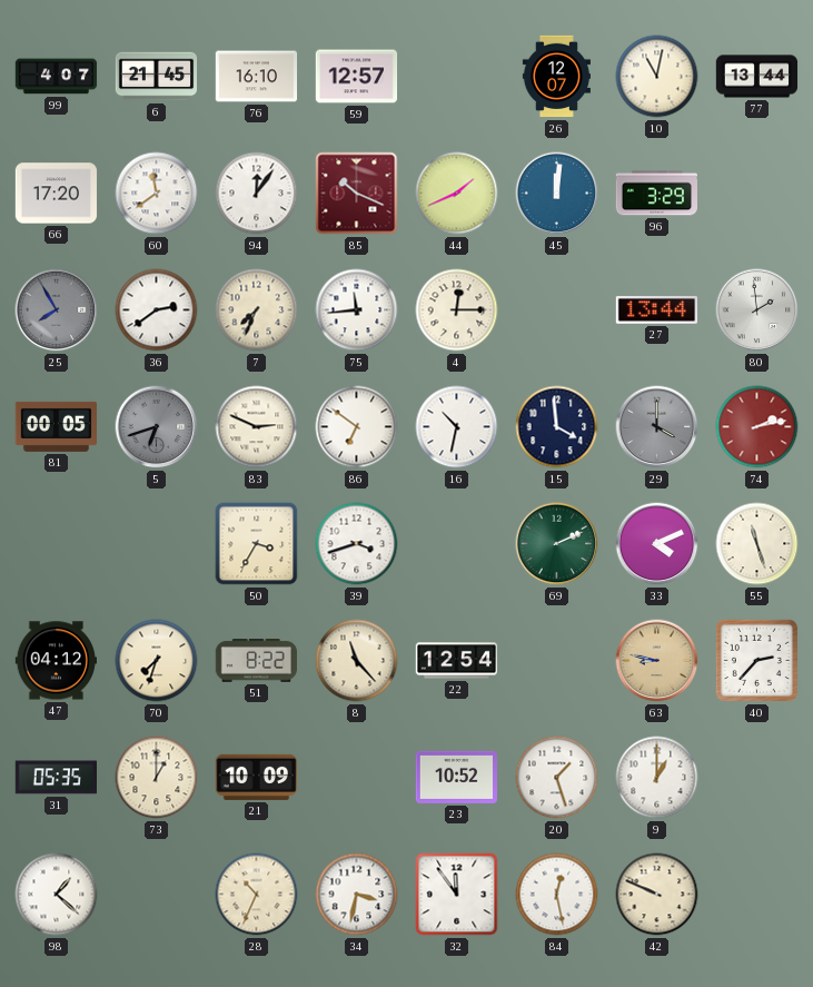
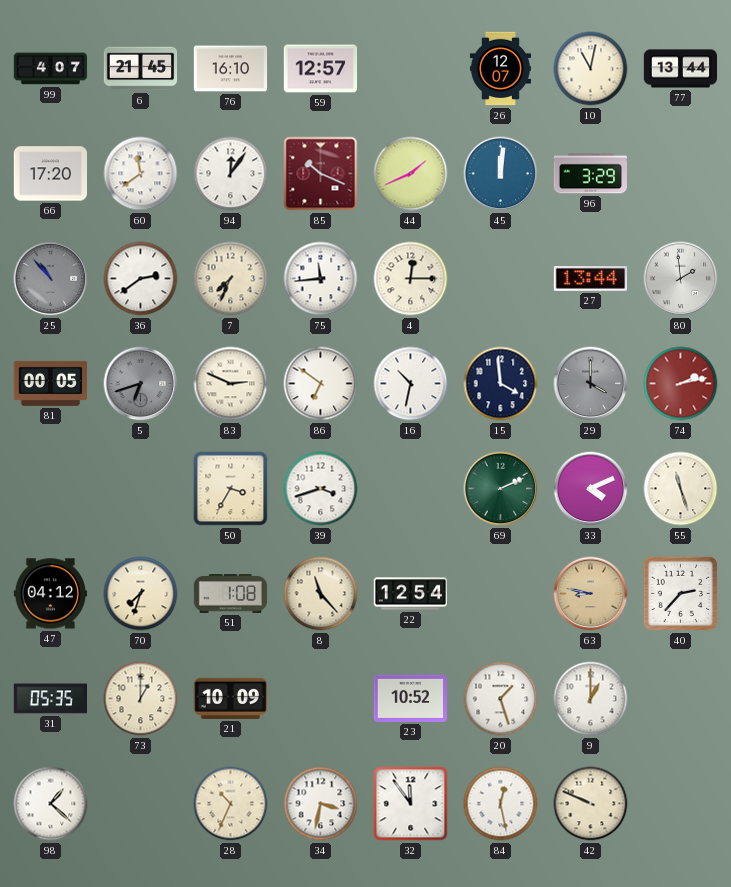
25: 7:55 -> 10:53 (51, 279)
51: 8:22 -> 1:08 (230, 594)
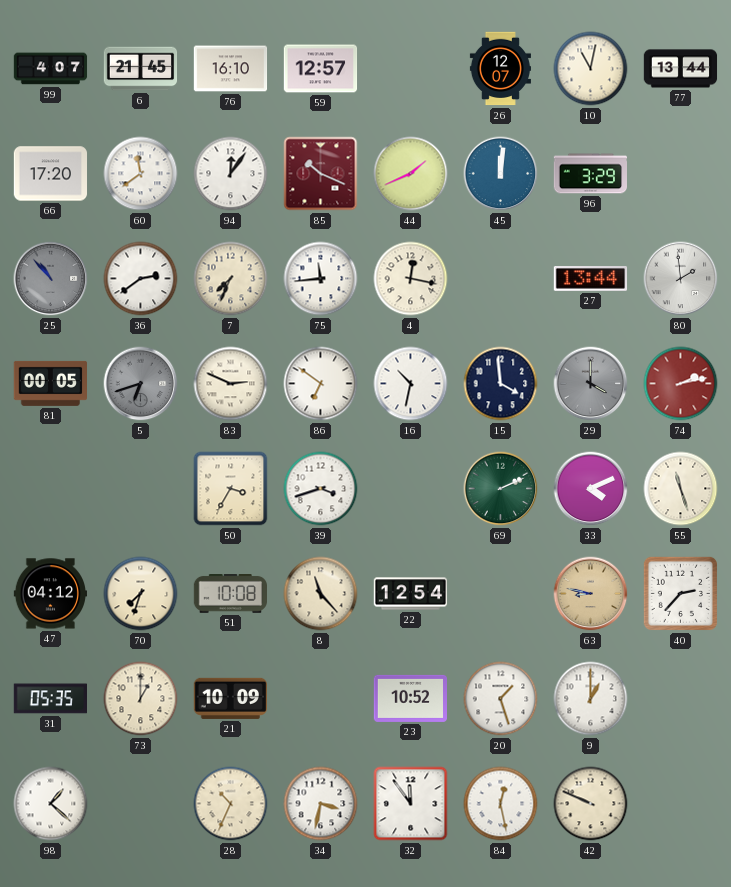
4: 12:15 -> 12:17 (411, 279)
51: 1:08 -> 10:08 (230, 594)
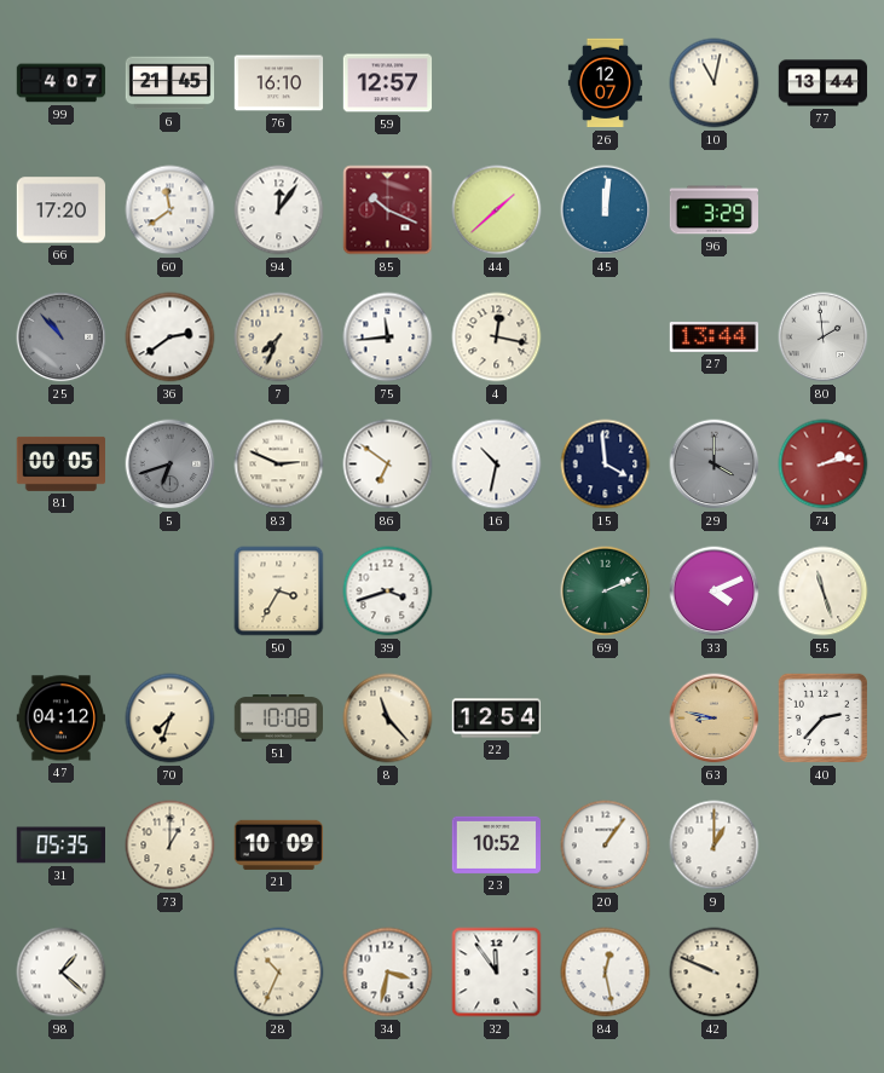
44: 1:41 -> 1:38 (497, 210)
20: 1:27 -> 1:06 (606, 846)
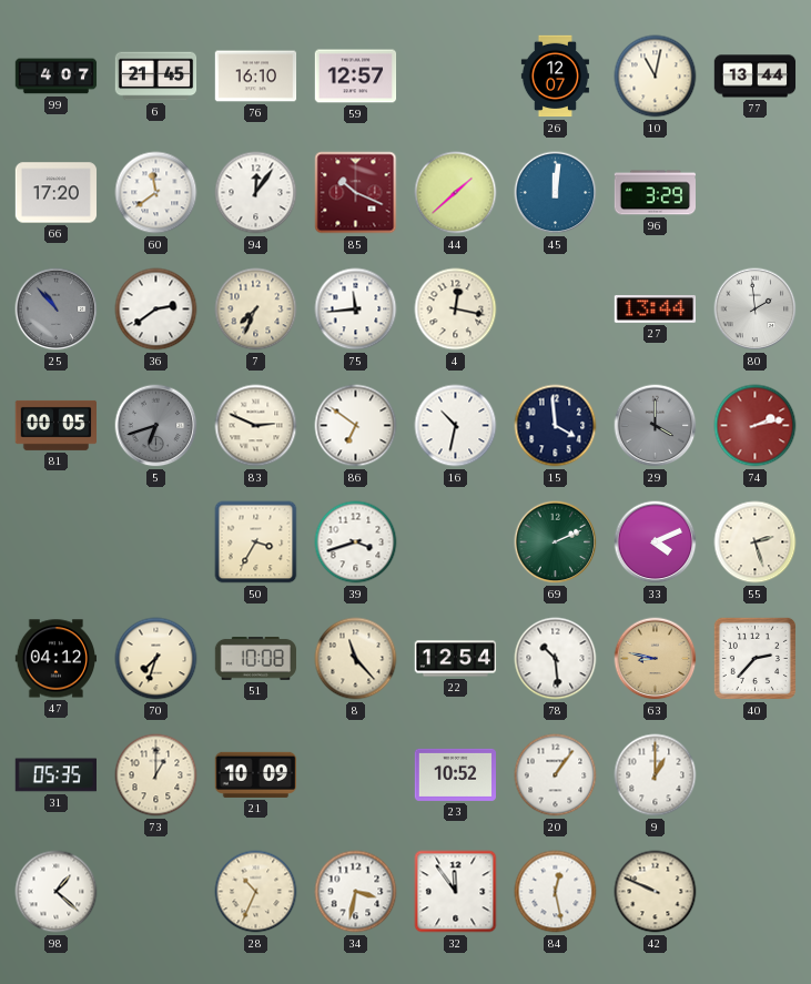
55: 11:27 -> 2:27 (756, 542)
78: none -> 10:29 (556, 659)
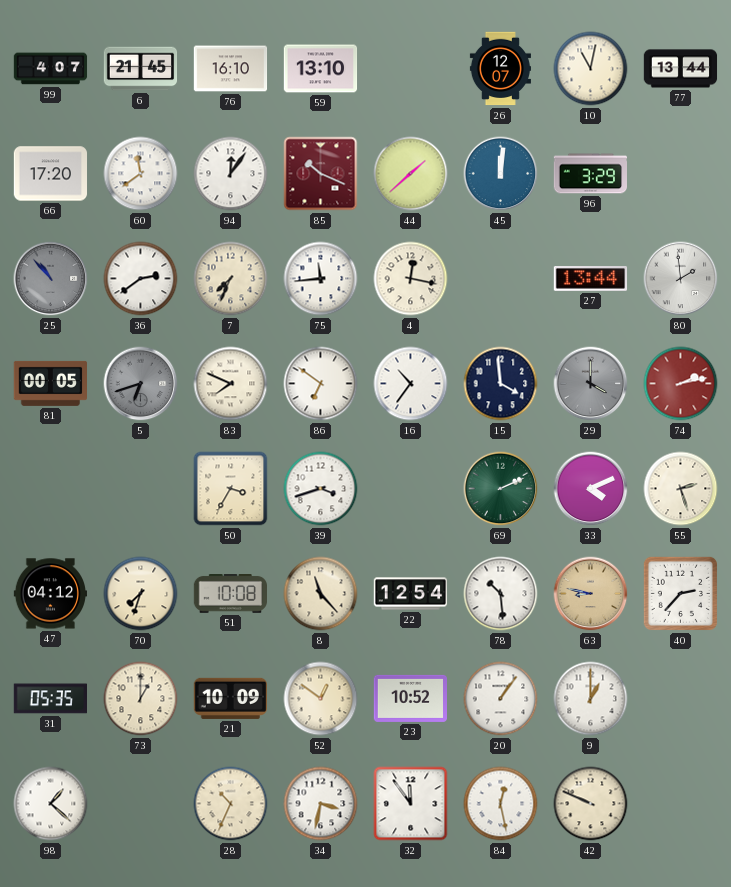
59: 12:57 -> 13:10 (321, 69)
83: 2:49 -> 7:49 (231, 384)
16: 10:32 -> 10:36 (411, 384)
52: none -> 12:51 (321, 699)
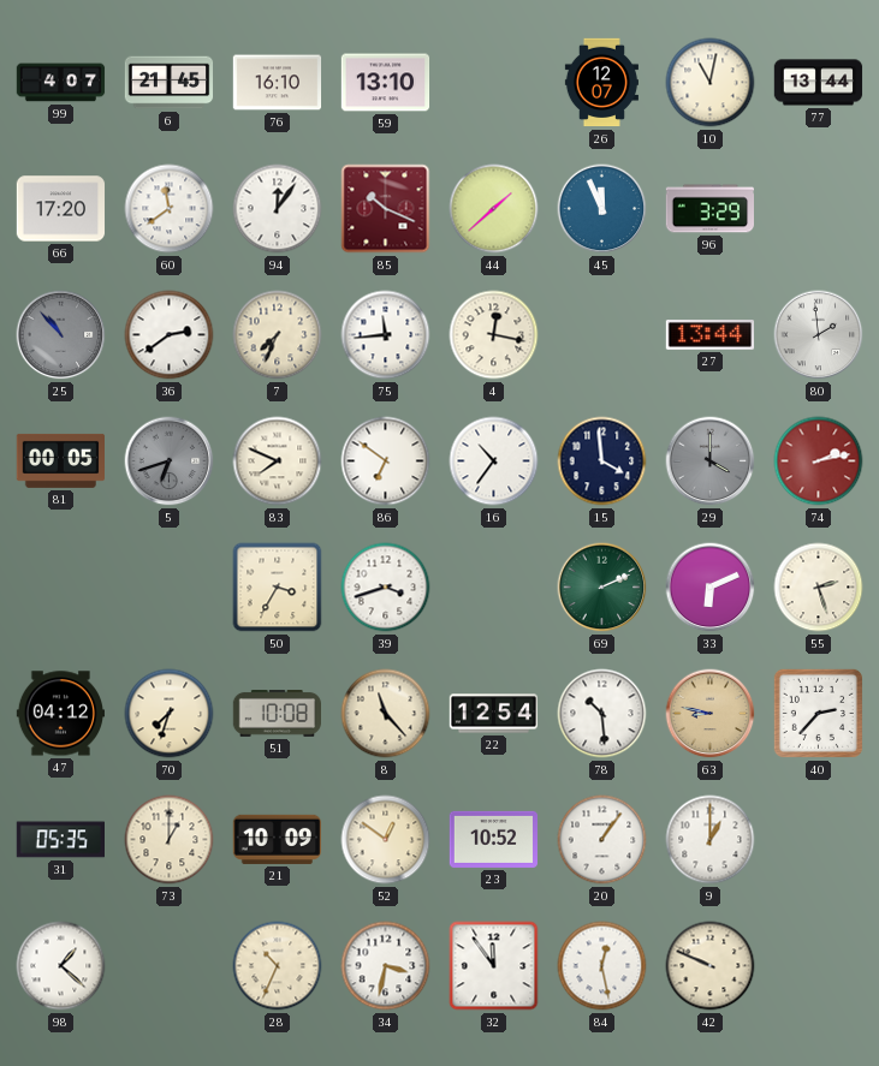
45: 12:01 -> 11:56 (602, 209)
33: 4:11 -> 6:11 (711, 588)
